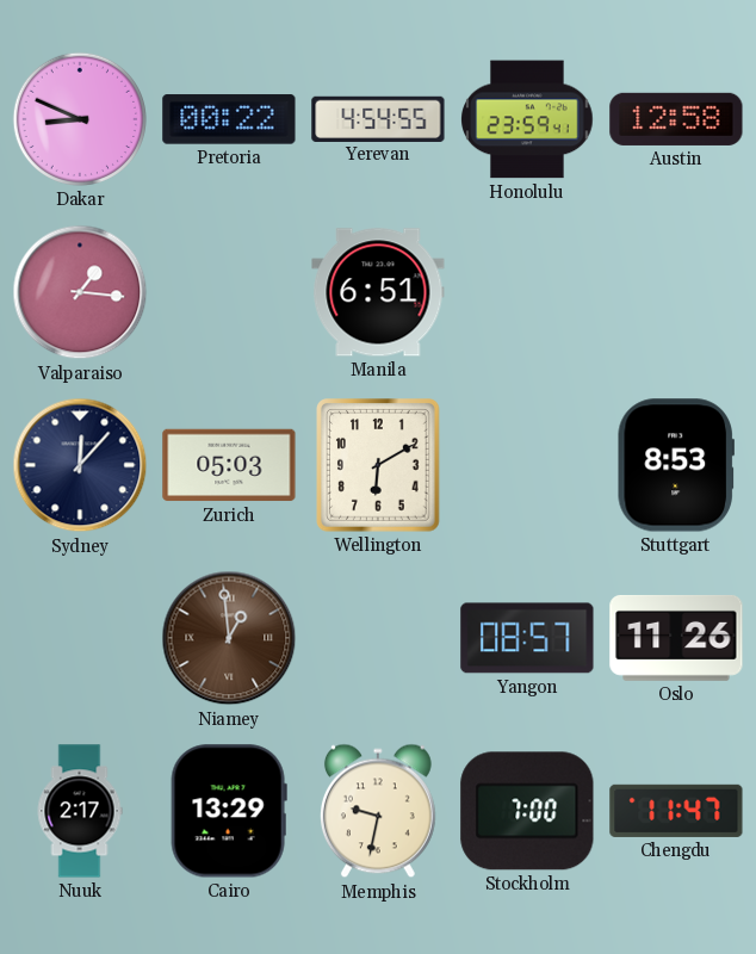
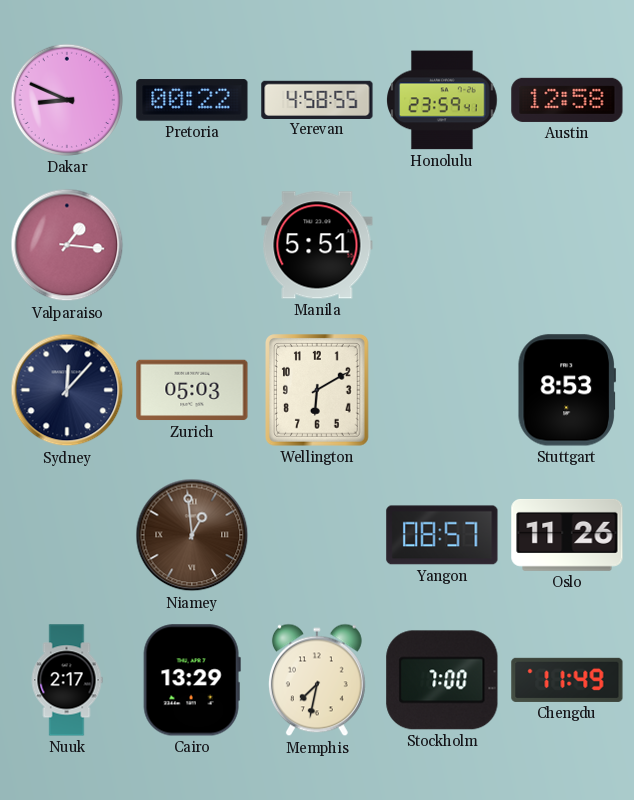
Yerevan: 4:54 -> 4:58 (317, 99)
Manila: 6:51 -> 5:51 (317, 245)
Memphis: 9:32 -> 7:32 (317, 680)
Chengdu: 11:47 -> 11:49 (567, 680)
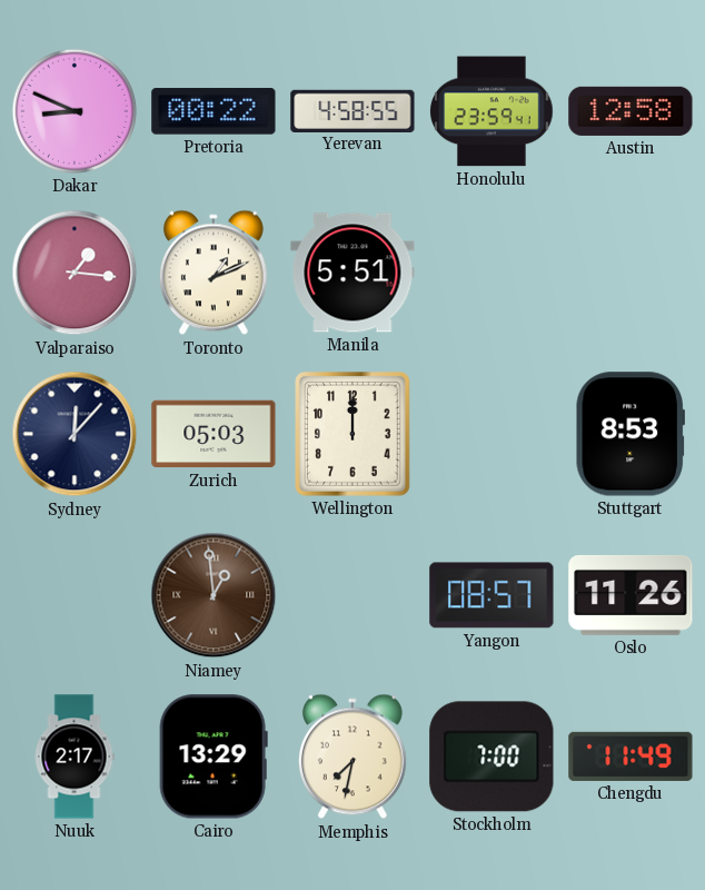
Toronto: none -> 1:11 (214, 273)
Wellington: 6:10 -> 12:00 (354, 434)
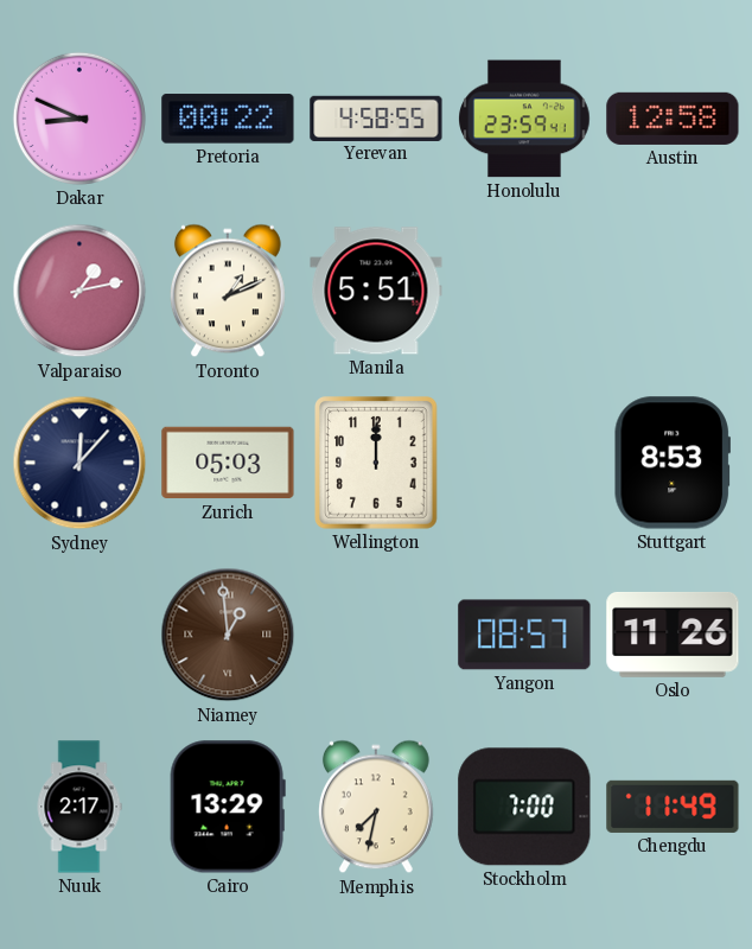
Valparaiso: 1:16 -> 1:13 (79, 291)
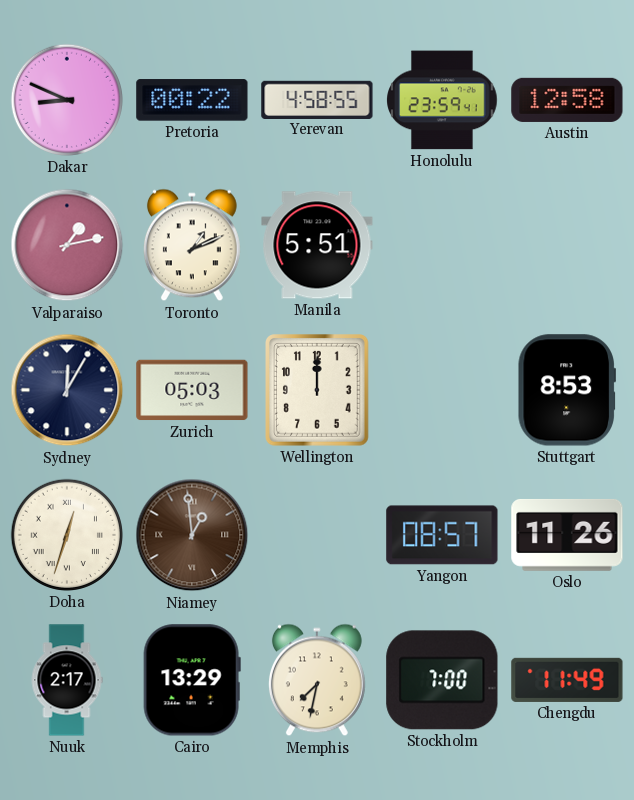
Sydney: 12:07 -> 12:05 (67, 390)
Doha: none -> 12:33 (67, 535)
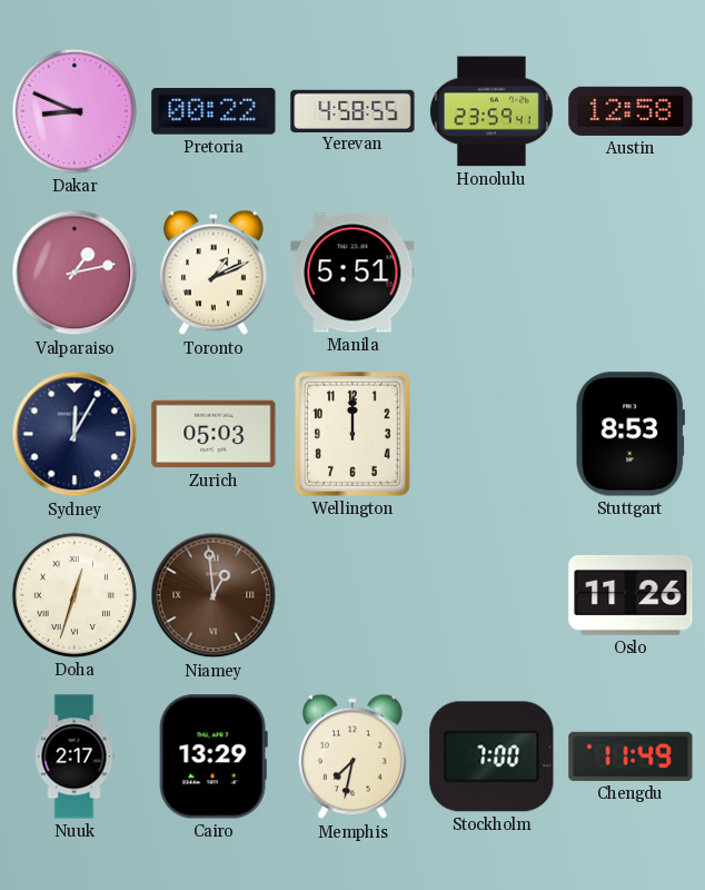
Yangon: 08:57 -> none (442, 535)
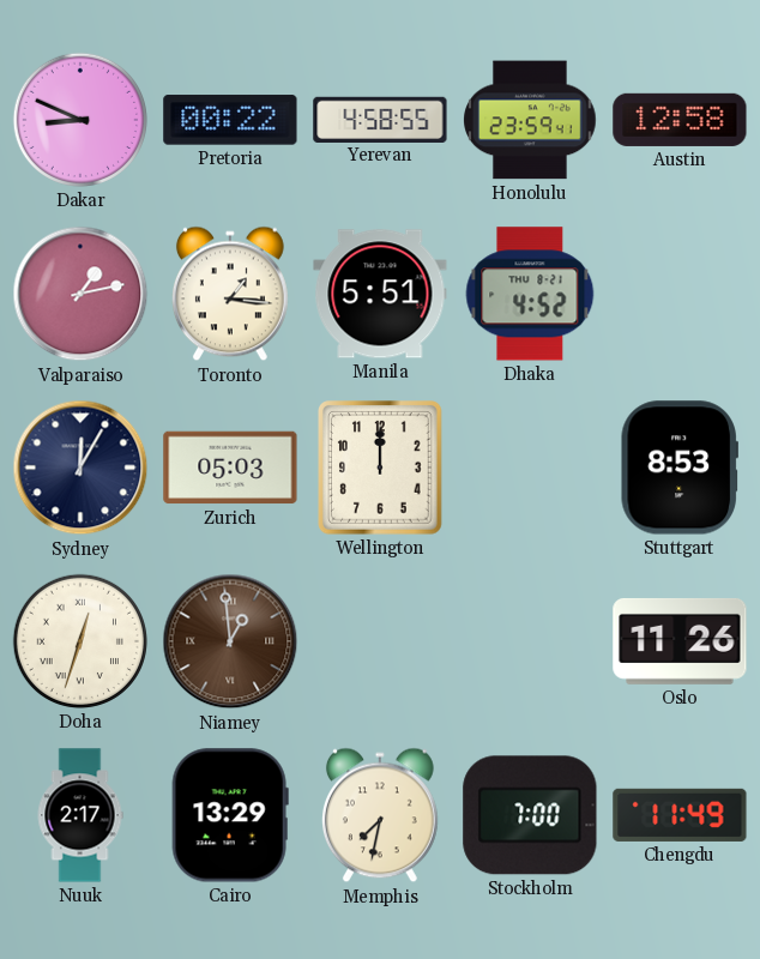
Toronto: 1:11 -> 1:16 (230, 294)
Dhaka: none -> 4:52 (530, 294)
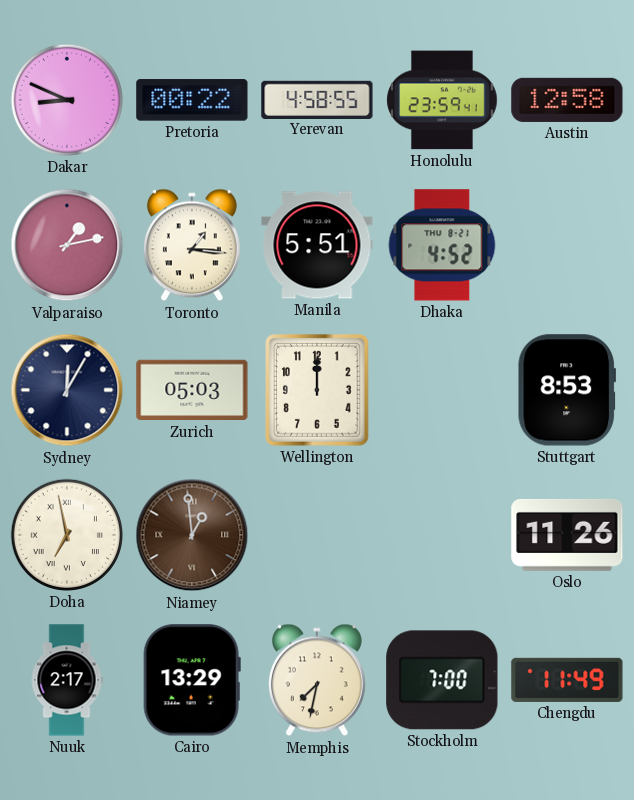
Doha: 12:33 -> 6:58 (67, 535)
